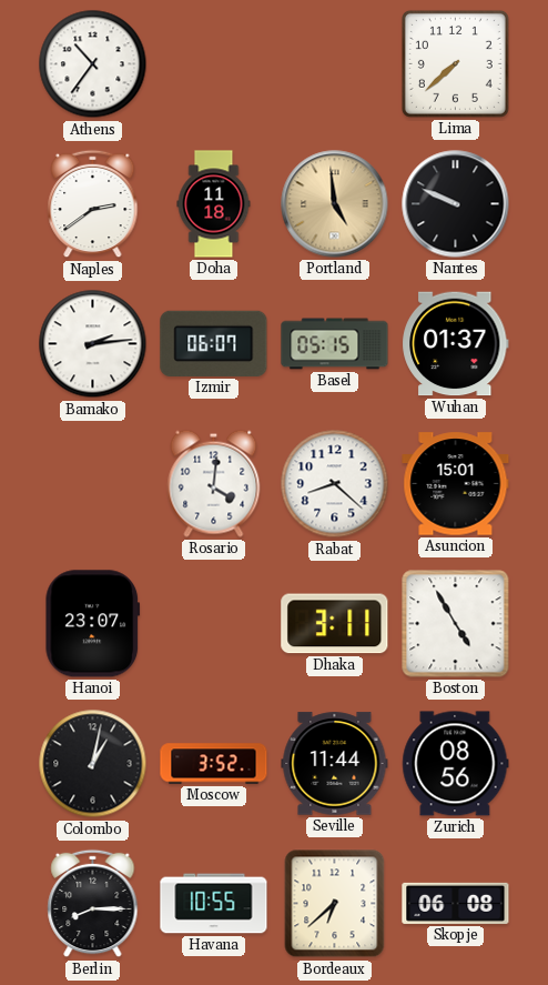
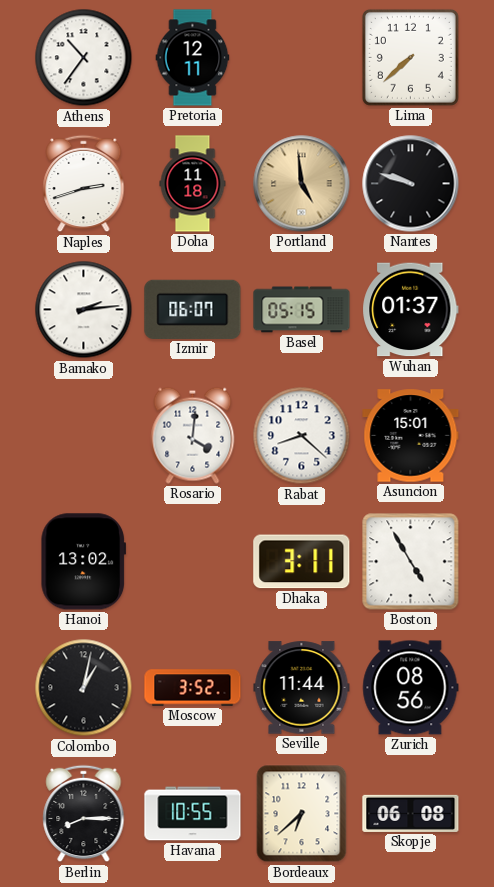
Pretoria: none -> 12:11 (193, 58)
Naples: 2:39 -> 2:42 (84, 184)
Nantes: 9:49 -> 9:48 (411, 184)
Hanoi: 23:07 -> 13:02 (84, 562)
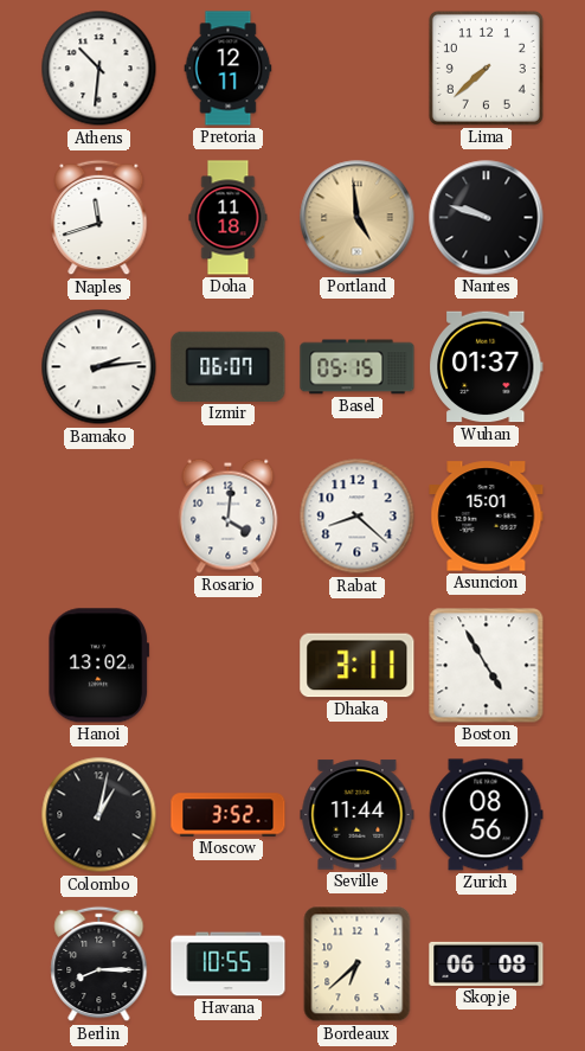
Athens: 10:36 -> 10:31 (99, 69)
Naples: 2:42 -> 11:42 (99, 218)
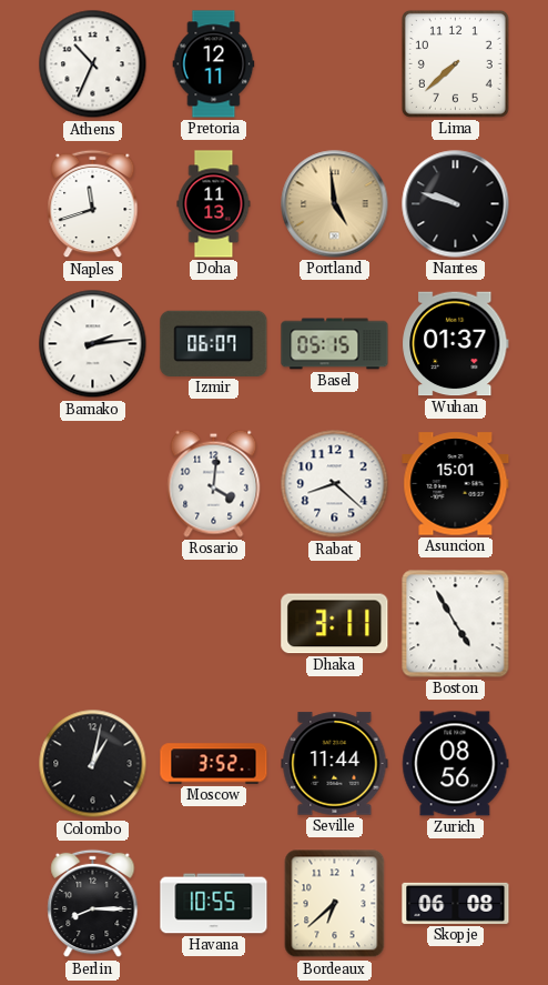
Athens: 10:31 -> 10:34 (93, 64)
Doha: 11:18 -> 11:13 (214, 204)
Hanoi: 13:02 -> none (99, 666)
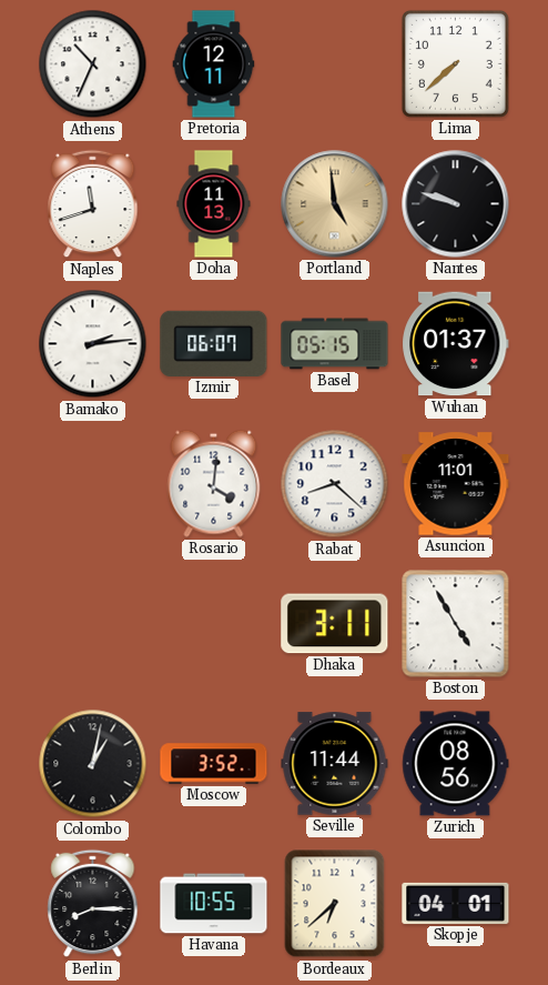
Asuncion: 15:01 -> 11:01 (456, 484)
Skopje: 06:08 -> 04:01 (456, 903)
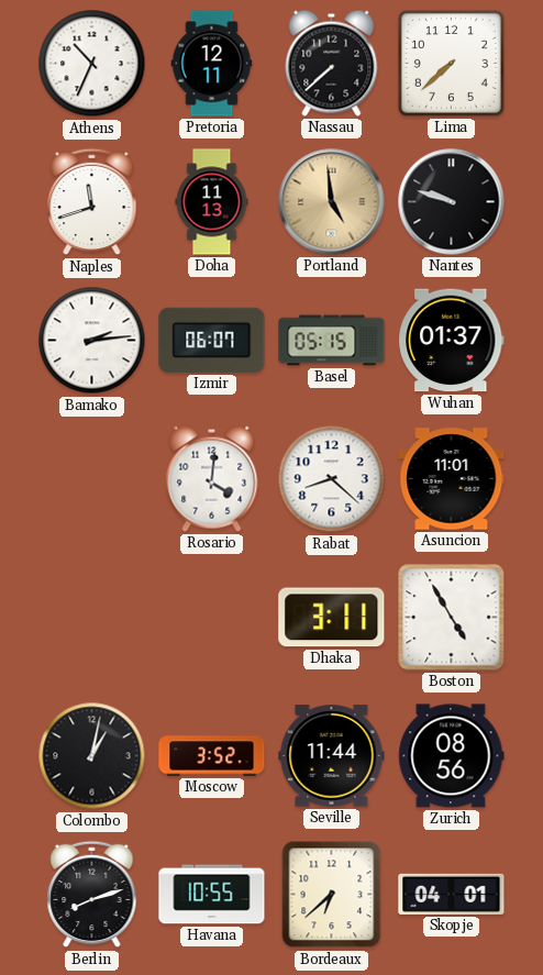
Nassau: none -> 7:38 (332, 63)
Berlin: 8:15 -> 8:12 (92, 895)
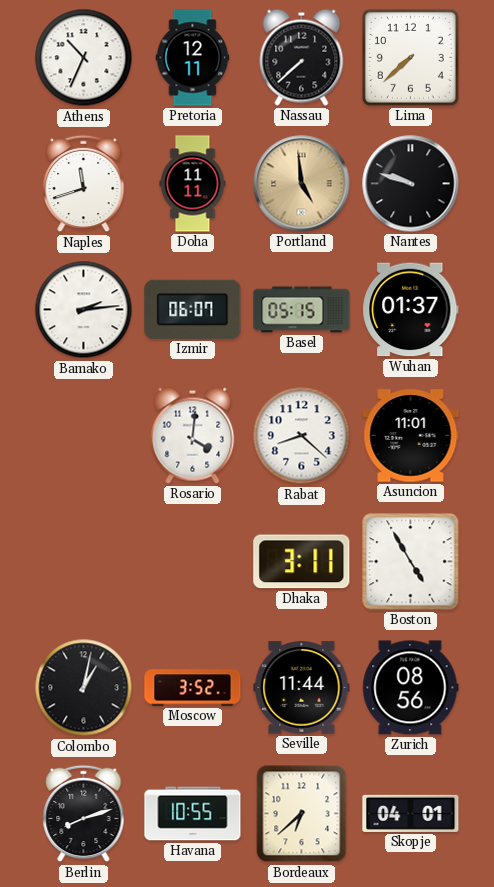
Doha: 11:13 -> 11:11 (193, 184)
